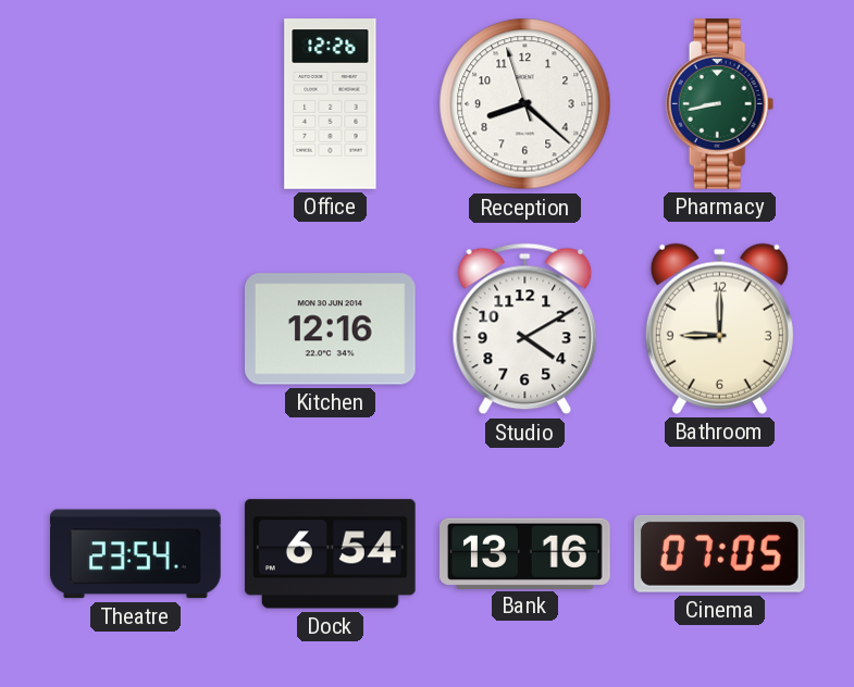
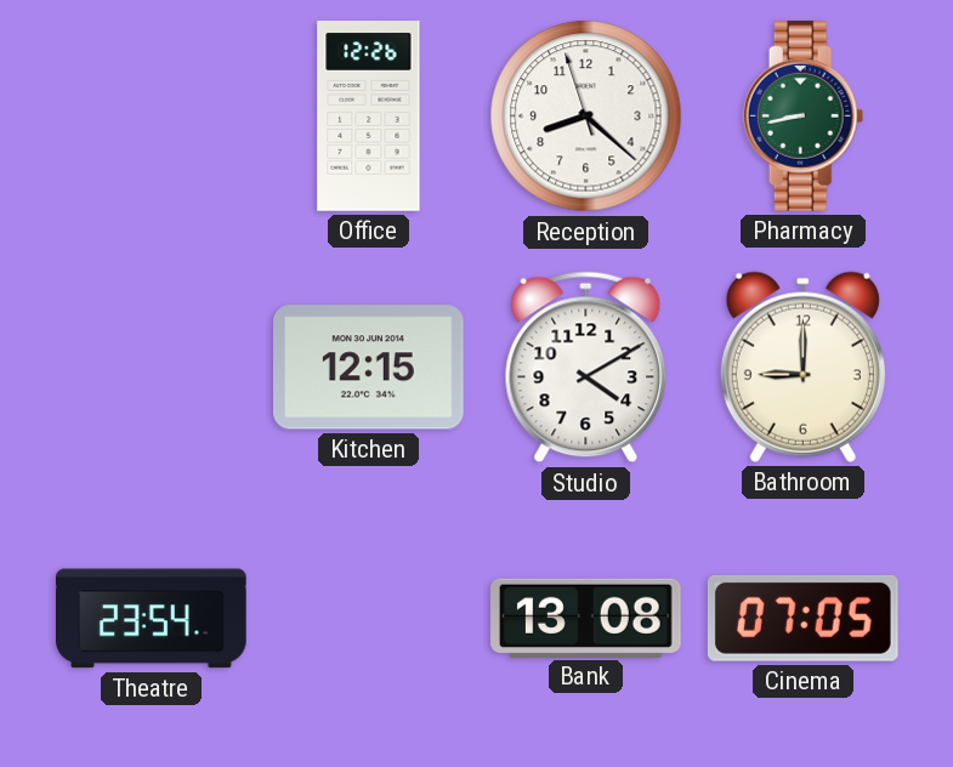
Kitchen: 12:16 -> 12:15 (369, 368)
Dock: 6:54 -> none (330, 554)
Bank: 13:16 -> 13:08 (586, 618)
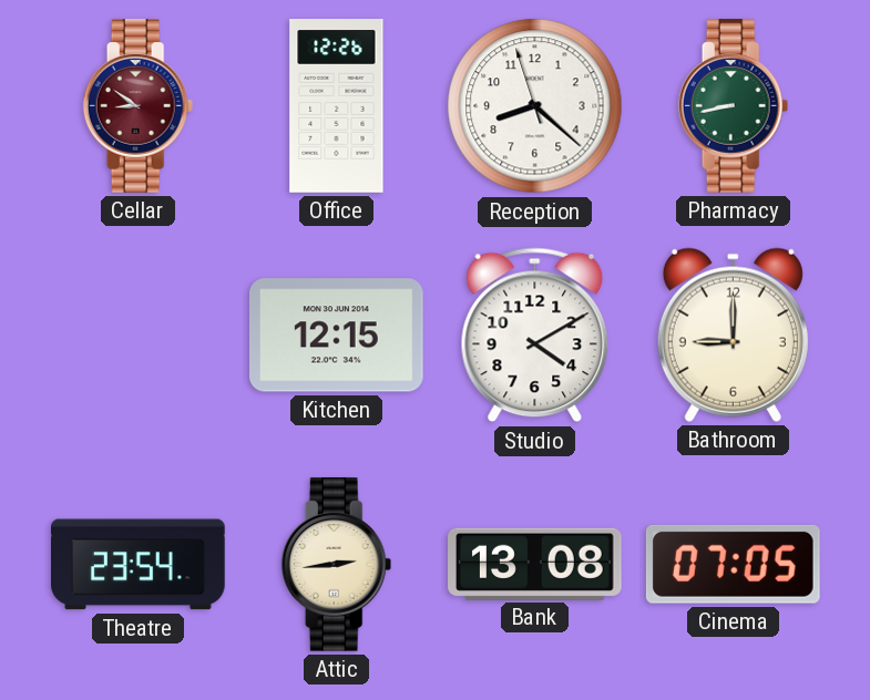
Cellar: none -> 8:51 (139, 106)
Attic: none -> 2:44 (337, 565)
